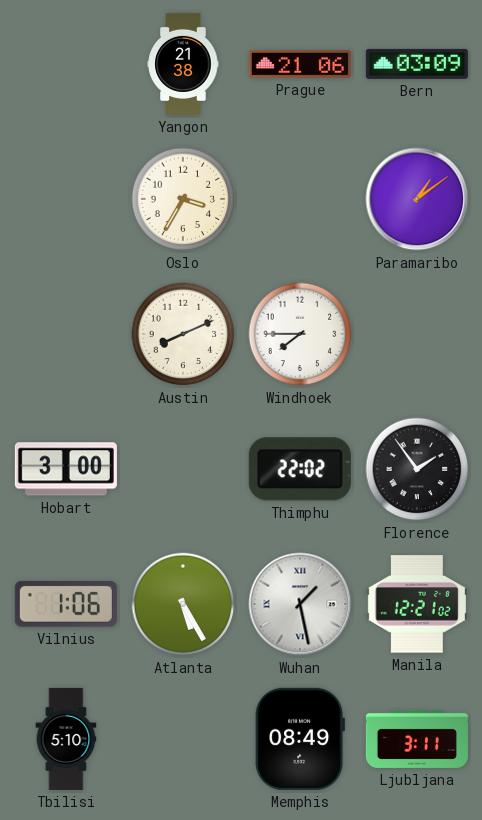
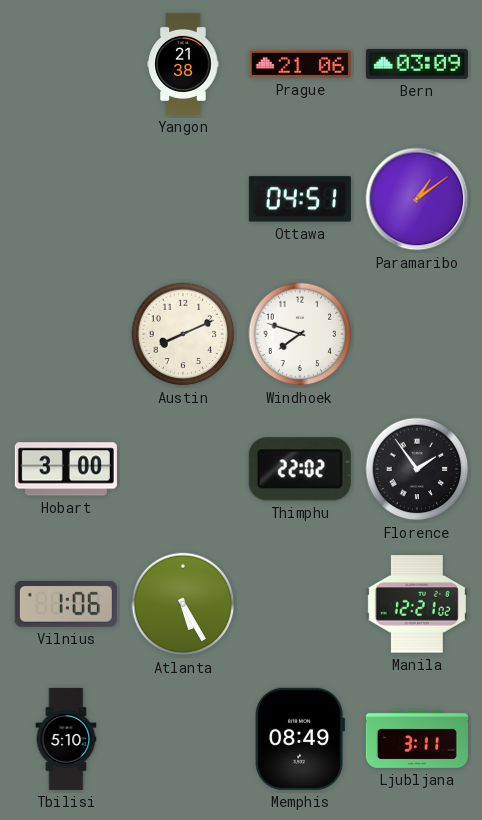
Oslo: 3:35 -> none (183, 199)
Ottawa: none -> 04:51 (300, 199)
Windhoek: 7:45 -> 7:48 (300, 334)
Wuhan: 1:28 -> none (300, 604)
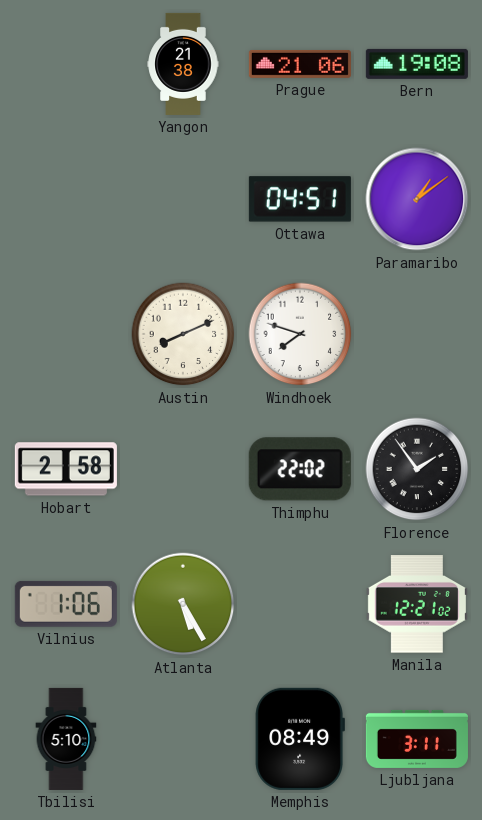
Bern: 03:09 -> 19:08 (417, 64)
Hobart: 3:00 -> 2:58 (66, 469)
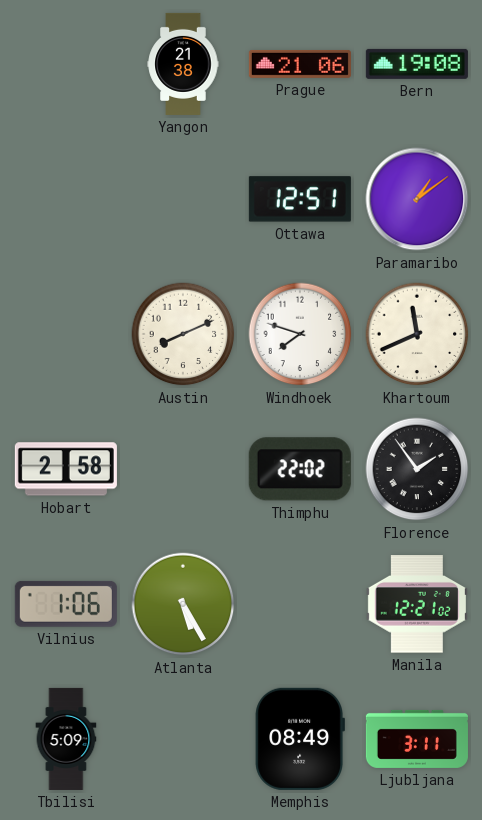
Ottawa: 04:51 -> 12:51 (300, 199)
Khartoum: none -> 11:41 (417, 334)
Tbilisi: 5:10 -> 5:09 (66, 739)
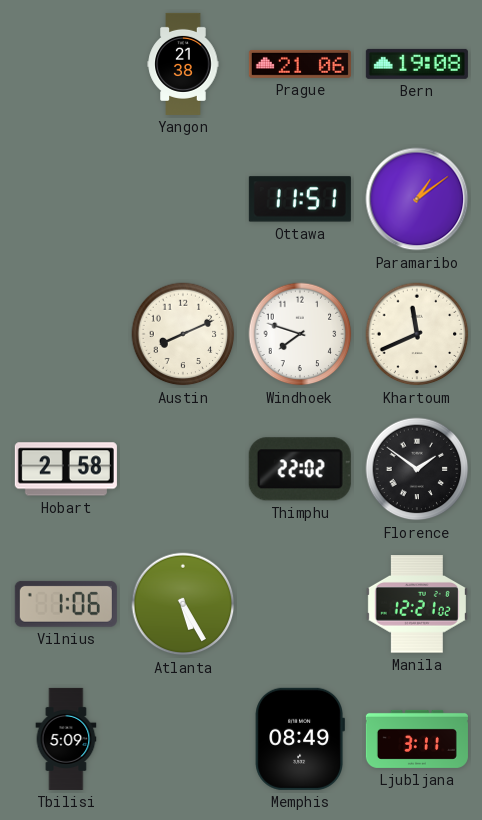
Ottawa: 12:51 -> 11:51 (300, 199)
Florence: 1:54 -> 1:51 (417, 469)
